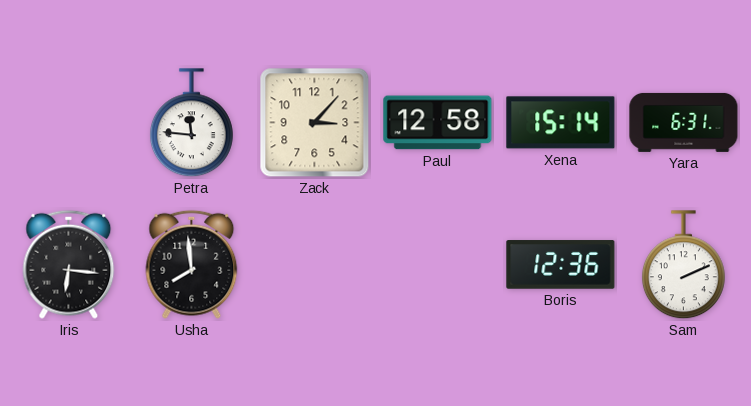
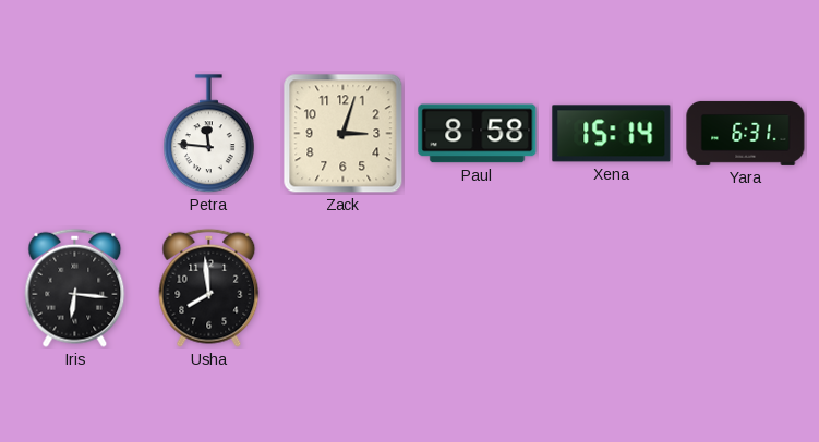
Zack: 3:07 -> 3:03 (344, 134)
Paul: 12:58 -> 8:58 (478, 134)
Boris: 12:36 -> none (561, 265)
Sam: 2:11 -> none (683, 265)
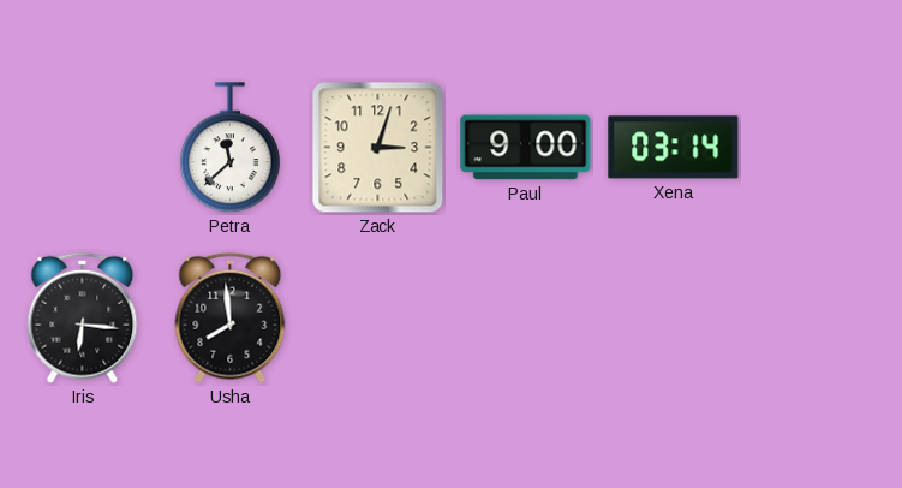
Petra: 11:46 -> 11:38 (229, 148)
Paul: 8:58 -> 9:00 (526, 148)
Xena: 15:14 -> 03:14 (674, 148)
Yara: 6:31 -> none (746, 133)
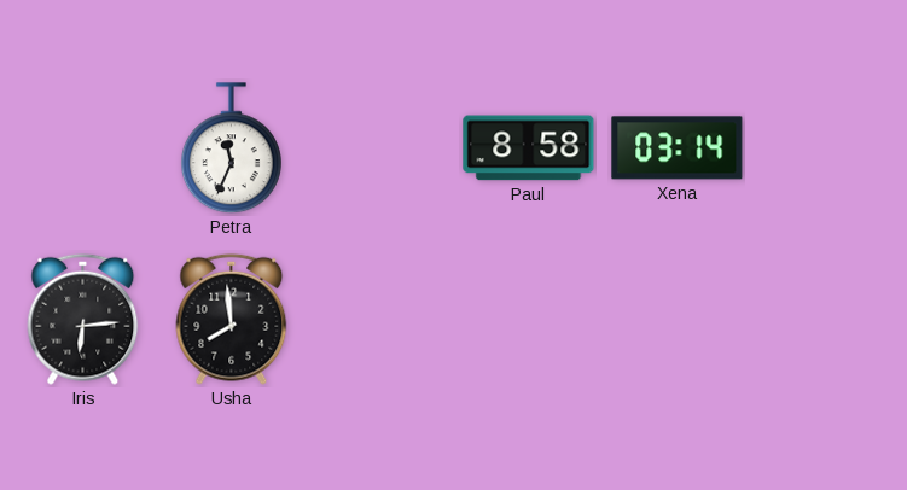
Petra: 11:38 -> 11:34 (231, 148)
Zack: 3:03 -> none (378, 148)
Paul: 9:00 -> 8:58 (529, 148)
Iris: 6:16 -> 6:14 (83, 319)
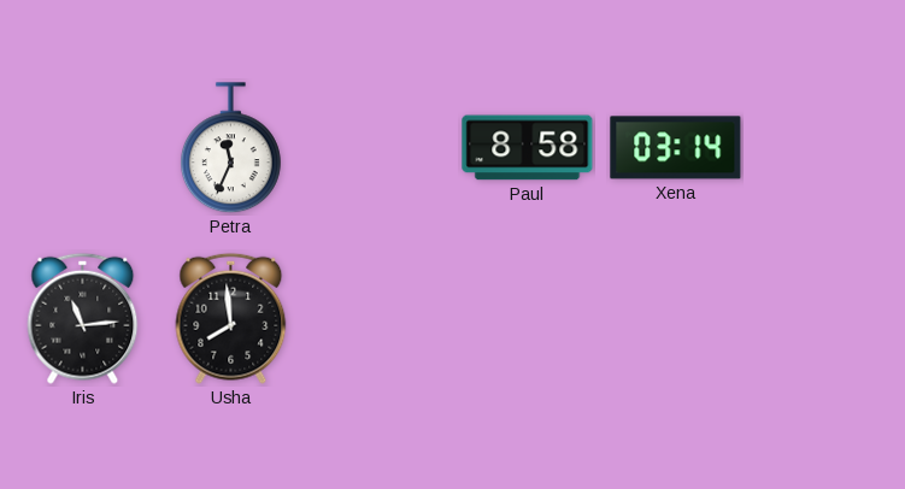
Iris: 6:14 -> 11:14 (83, 318)
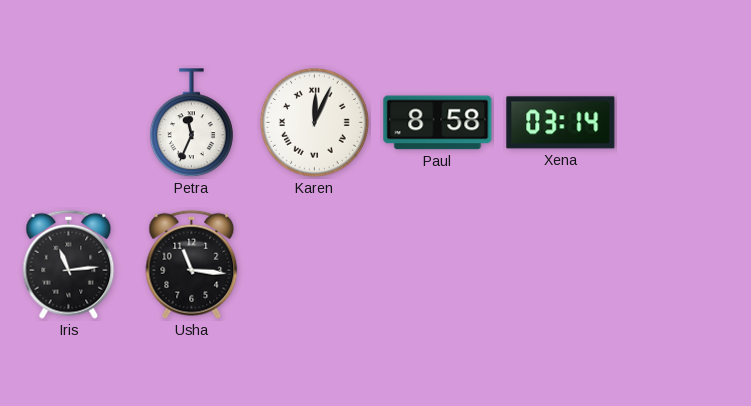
Karen: none -> 12:04 (314, 122)
Usha: 7:59 -> 11:16 (192, 264)
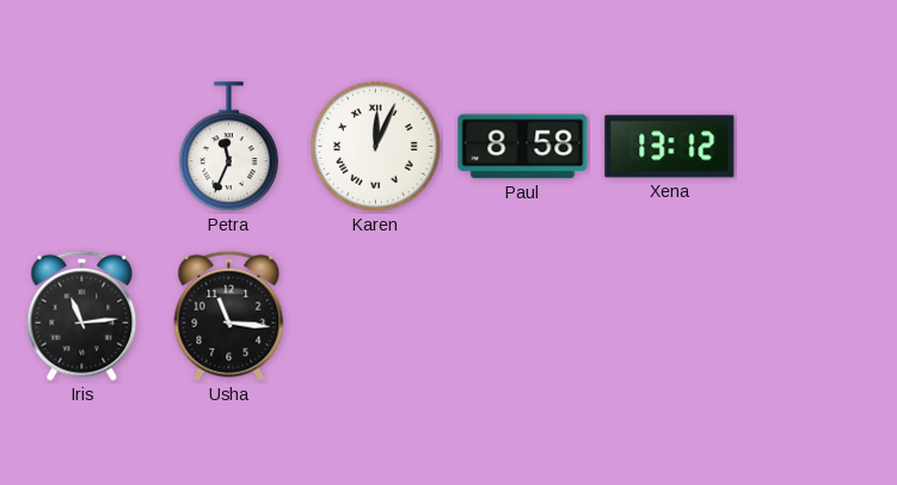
Xena: 03:14 -> 13:12 (670, 147)
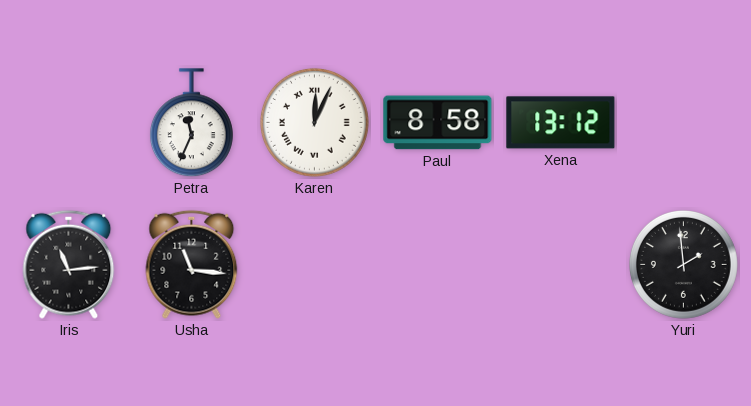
Yuri: none -> 1:59 (683, 264)
